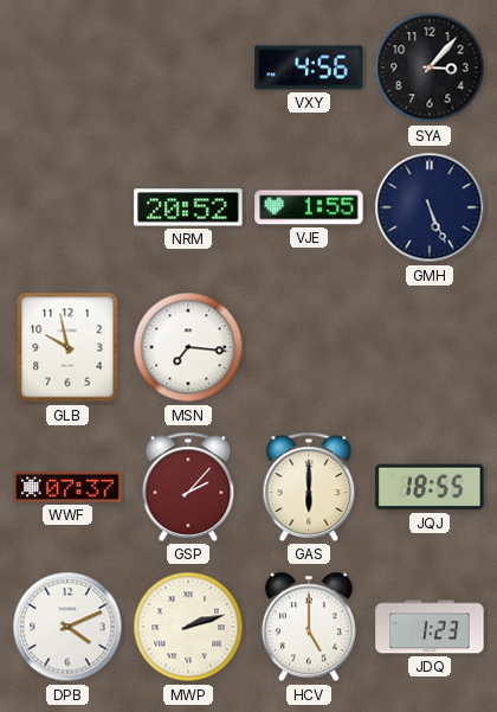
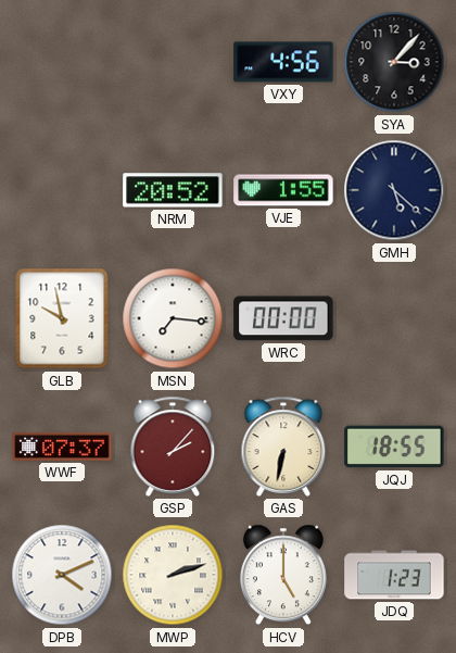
GMH: 5:26 -> 5:22 (394, 190)
WRC: none -> 00:00 (283, 318)
GAS: 6:00 -> 6:32 (283, 447)
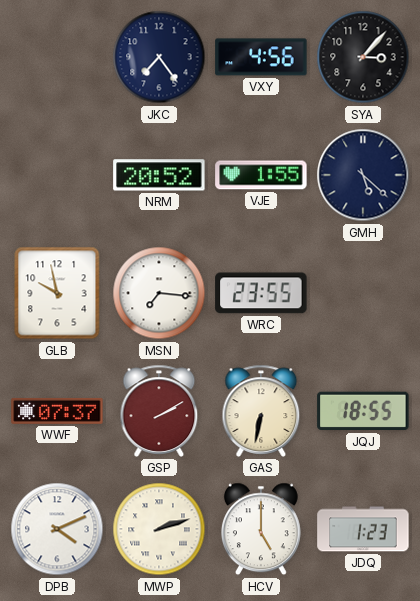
JKC: none -> 7:24 (159, 57)
WRC: 00:00 -> 23:55 (261, 293)
GSP: 2:07 -> 2:10 (159, 411)
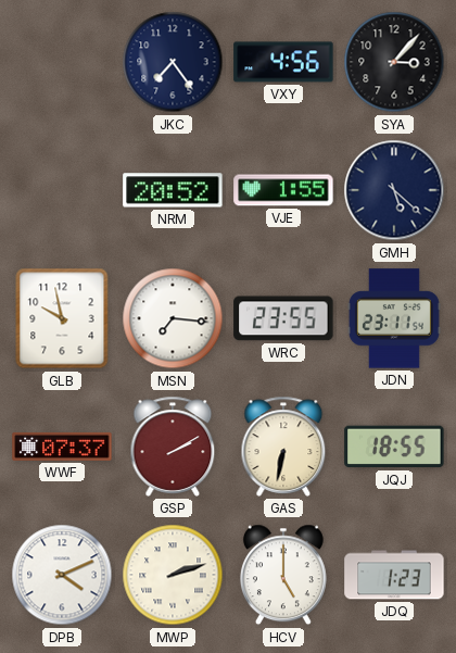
JDN: none -> 23:11 (394, 318)
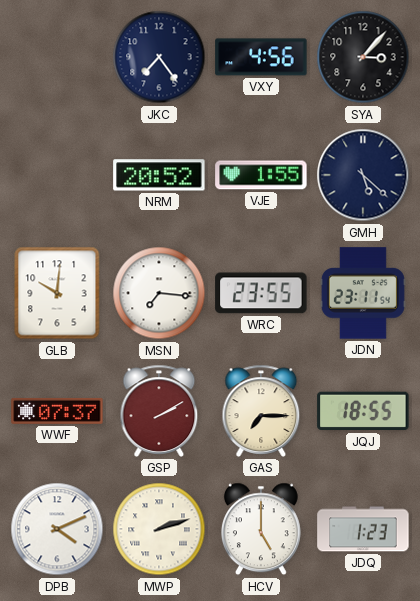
GLB: 9:58 -> 10:01 (57, 293)
GAS: 6:32 -> 7:15 (261, 411)
